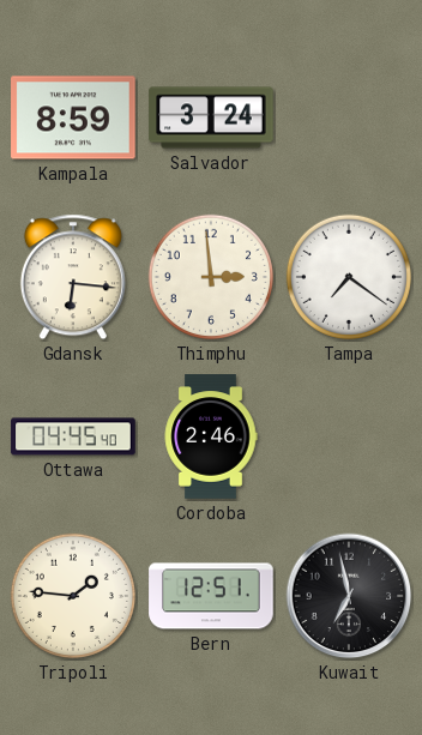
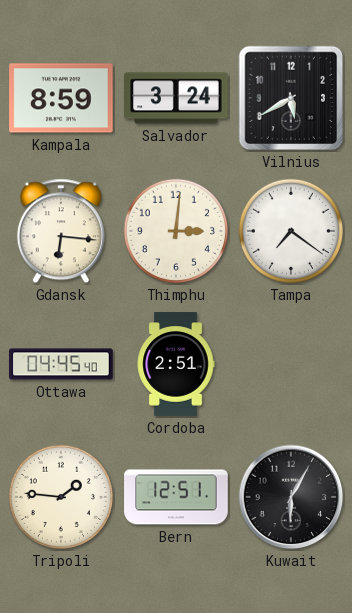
Vilnius: none -> 5:40 (291, 98)
Thimphu: 2:59 -> 3:01 (176, 231)
Cordoba: 2:46 -> 2:51 (176, 364)
Kuwait: 6:58 -> 6:05 (291, 497)
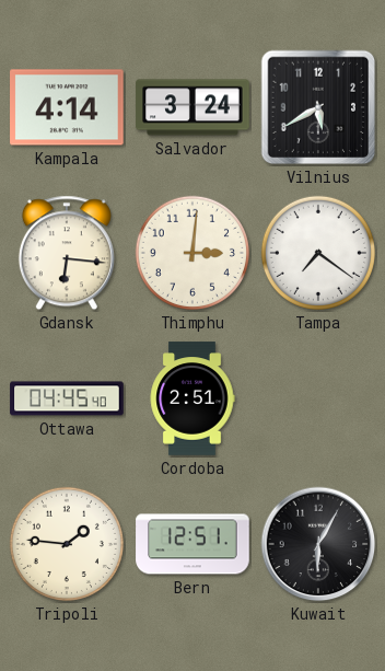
Kampala: 8:59 -> 4:14 (67, 107)
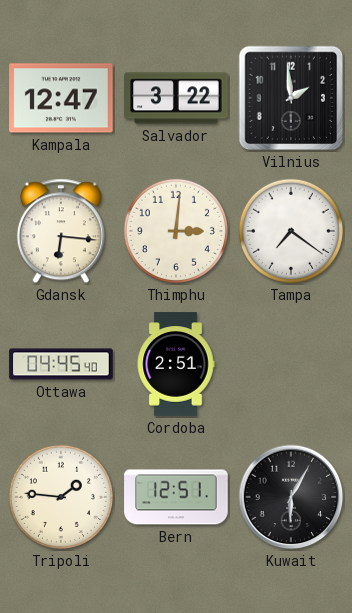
Kampala: 4:14 -> 12:47 (61, 98)
Salvador: 3:24 -> 3:22 (176, 98)
Vilnius: 5:40 -> 1:59 (291, 98)
